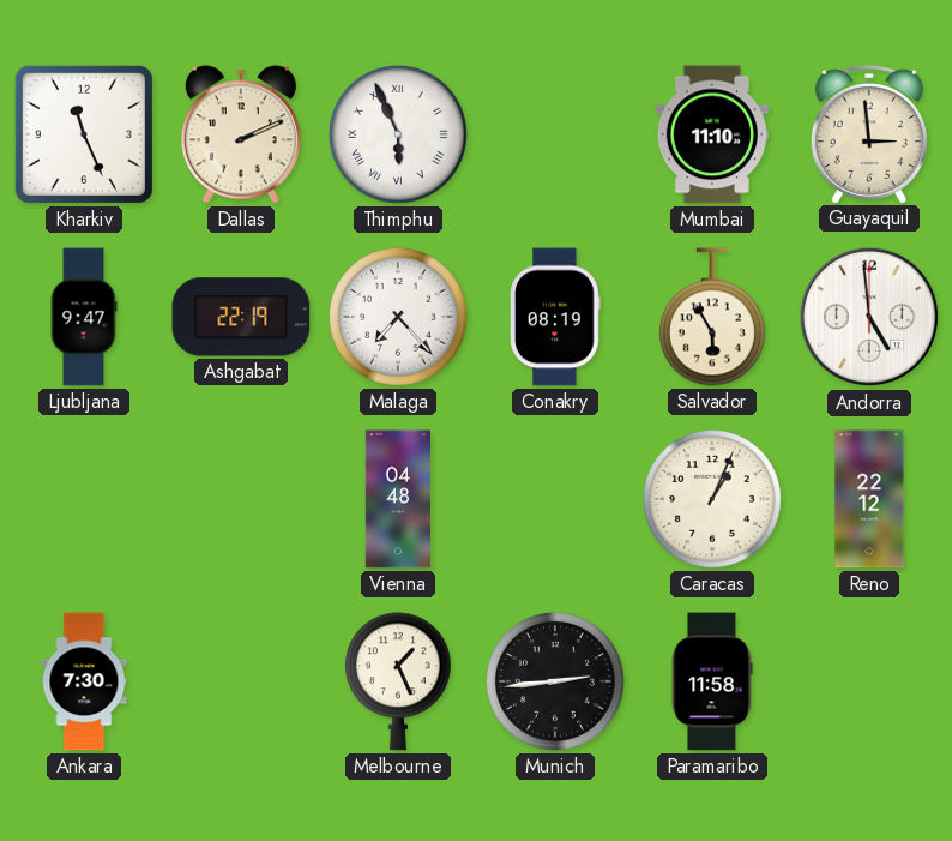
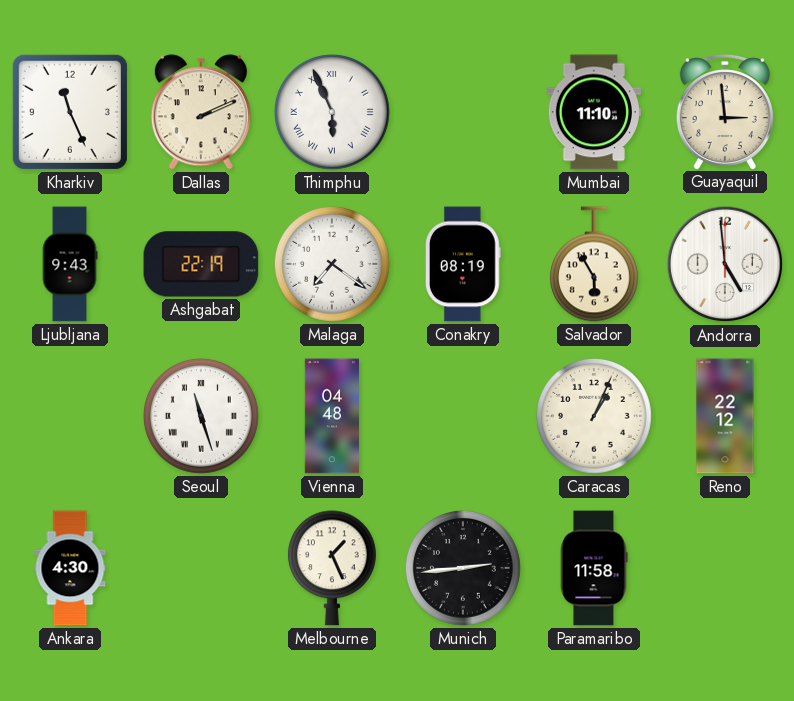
Ljubljana: 9:47 -> 9:43 (70, 264)
Malaga: 7:23 -> 7:21 (333, 265)
Seoul: none -> 11:27 (202, 417)
Ankara: 7:30 -> 4:30 (70, 568)
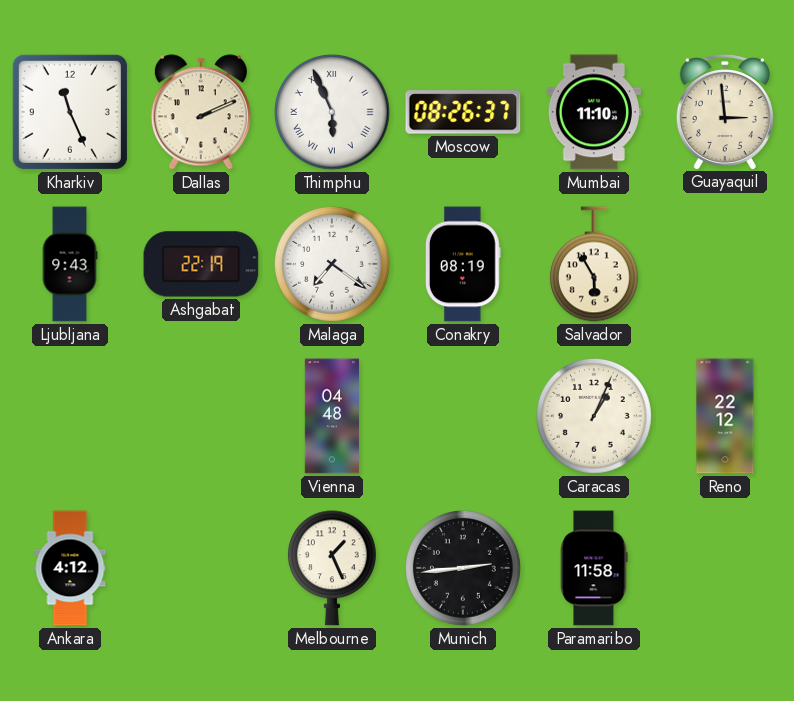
Moscow: none -> 08:26 (463, 112)
Andorra: 4:59 -> none (725, 264)
Seoul: 11:27 -> none (202, 417)
Ankara: 4:30 -> 4:12 (70, 568)
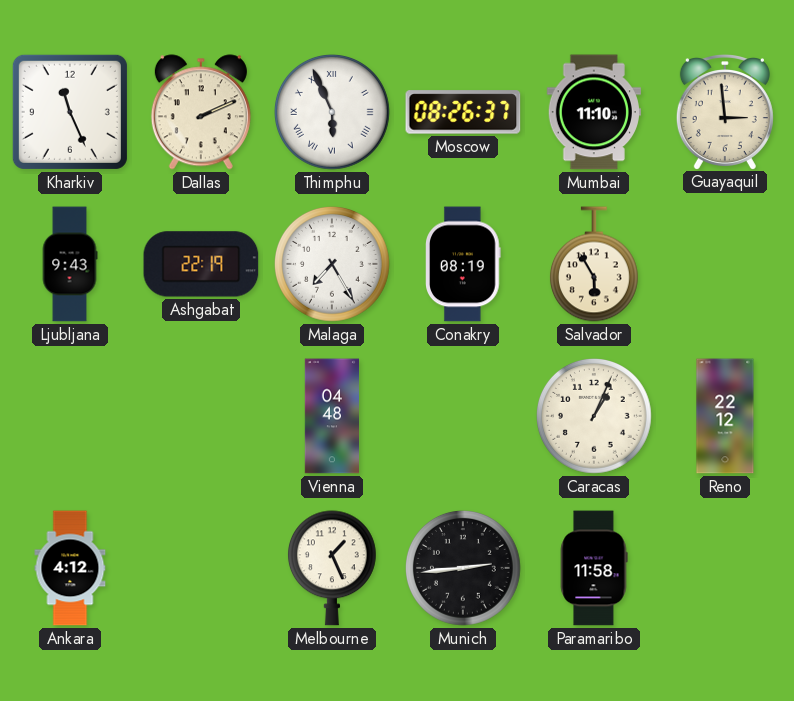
Malaga: 7:21 -> 7:25 (333, 265)
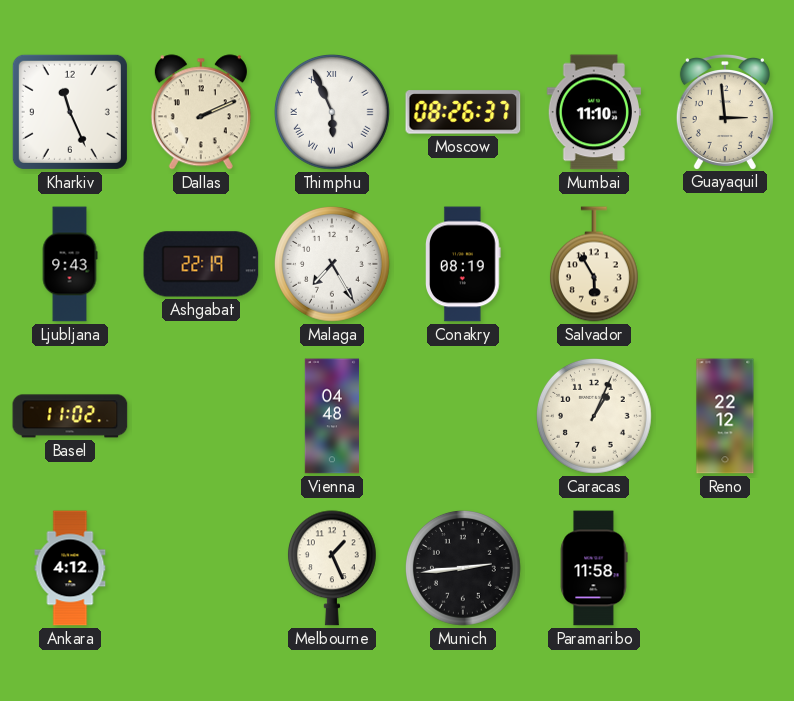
Basel: none -> 11:02 (70, 416)
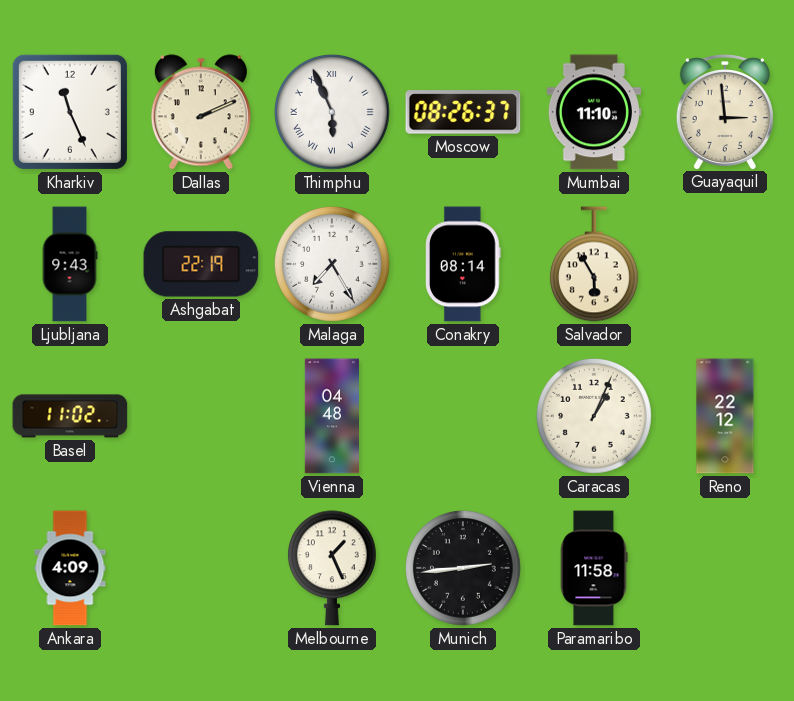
Conakry: 08:19 -> 08:14 (463, 264)
Ankara: 4:12 -> 4:09 (70, 568)
